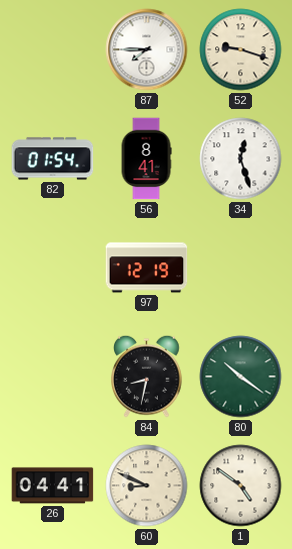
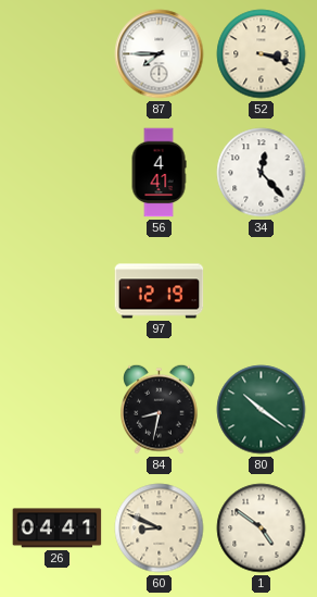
52: 9:18 -> 3:18 (262, 54)
82: 01:54 -> none (53, 159)
56: 8:41 -> 4:41 (158, 173)
34: 12:27 -> 12:23 (262, 173)
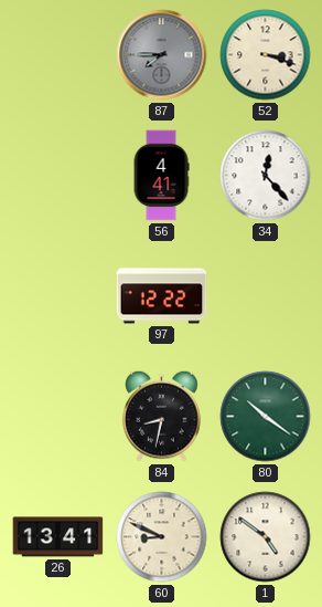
87 dial: white -> grey (162, 55)
97: 12:19 -> 12:22 (162, 296)
26: 04:41 -> 13:41 (58, 537)
